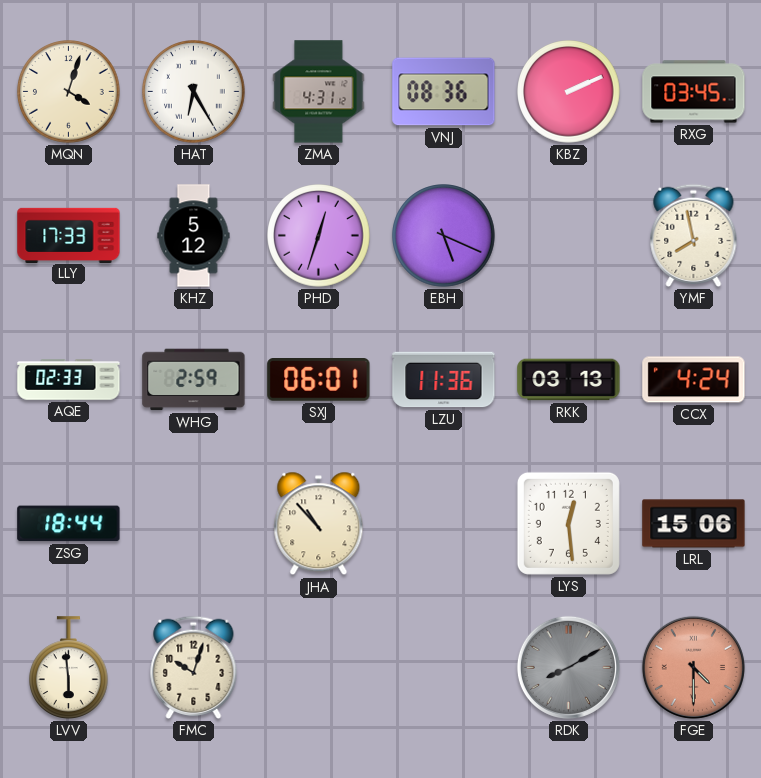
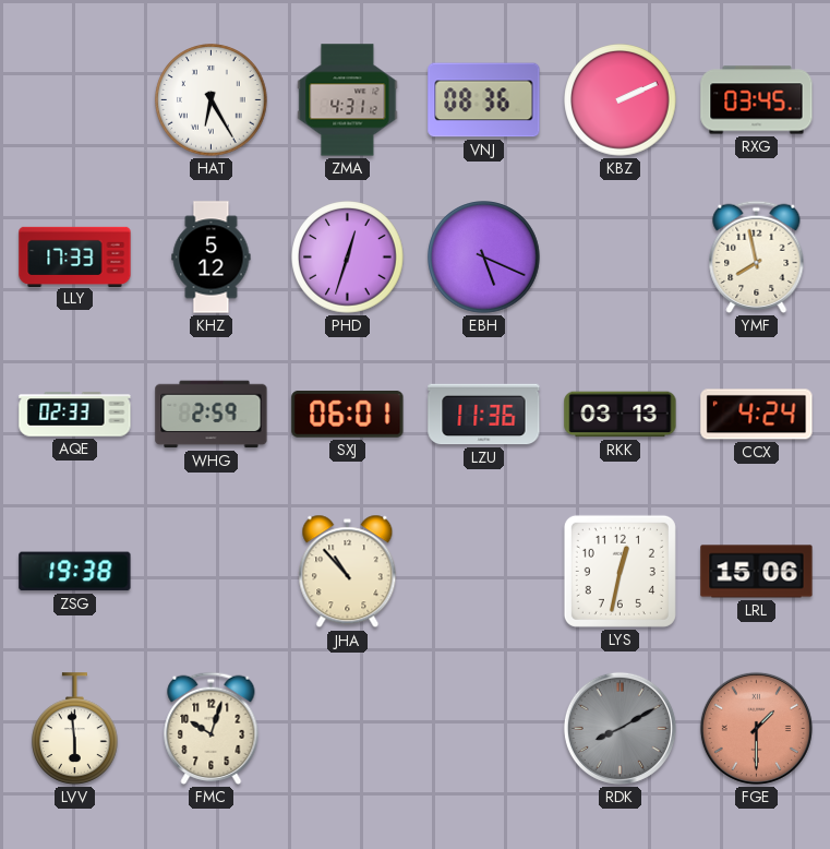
MQN: 4:03 -> none (69, 92)
ZSG: 18:44 -> 19:38 (75, 572)
LYS: 12:29 -> 12:32 (620, 571)
FGE: 4:30 -> 1:30 (756, 728)
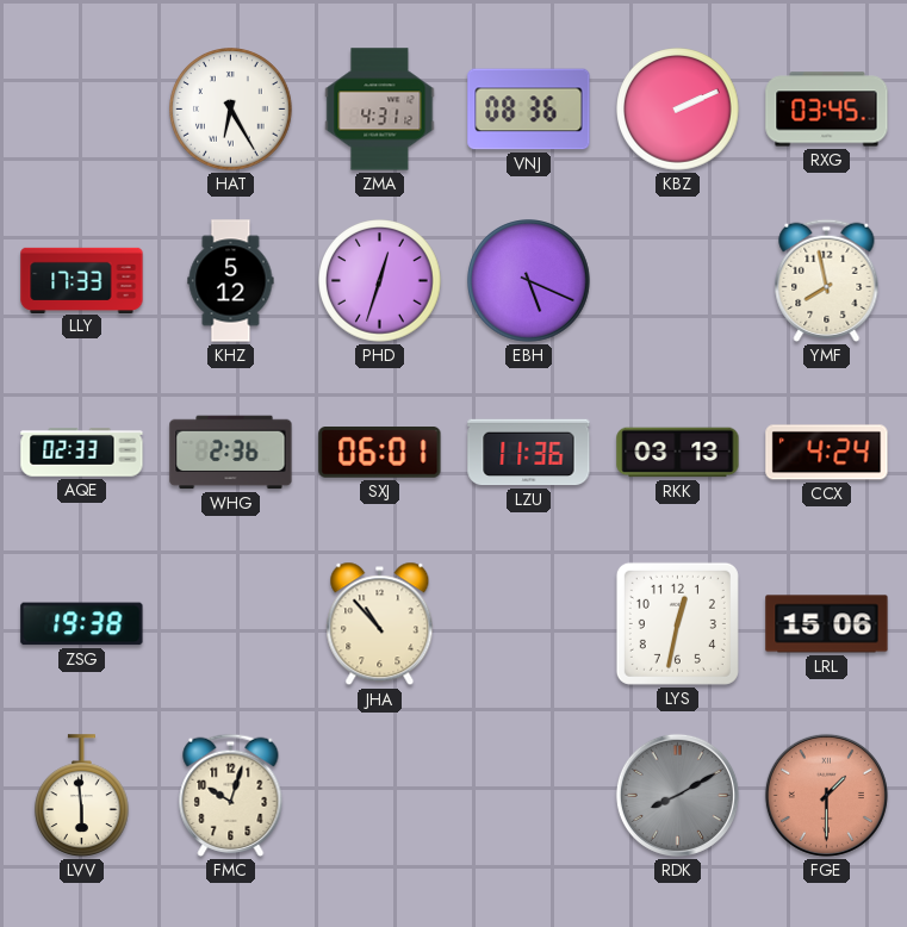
WHG: 2:59 -> 2:36 (231, 453)
